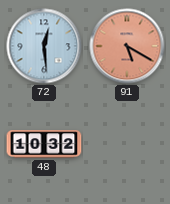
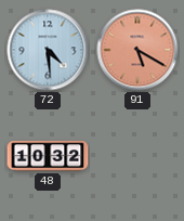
72: 12:29 -> 4:29 (48, 50)
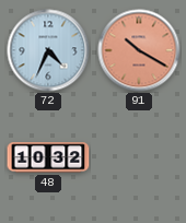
72: 4:29 -> 4:34 (48, 50)
91: 5:20 -> 10:20 (139, 50)
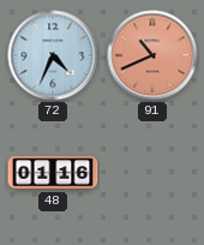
91: 10:20 -> 10:41 (152, 55)
48: 10:32 -> 01:16 (53, 173)
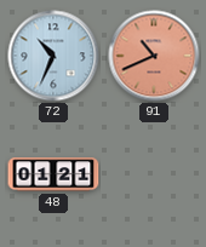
72: 4:34 -> 10:34 (53, 56)
48: 01:16 -> 01:21 (53, 174)
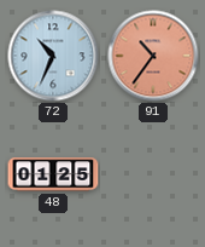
91: 10:41 -> 10:36 (153, 56)
48: 01:21 -> 01:25 (53, 174)
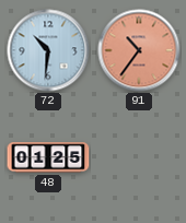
72: 10:34 -> 10:31 (48, 50)
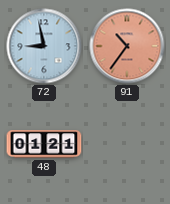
72: 10:31 -> 8:58 (44, 46)
48: 01:25 -> 01:21 (44, 144)
